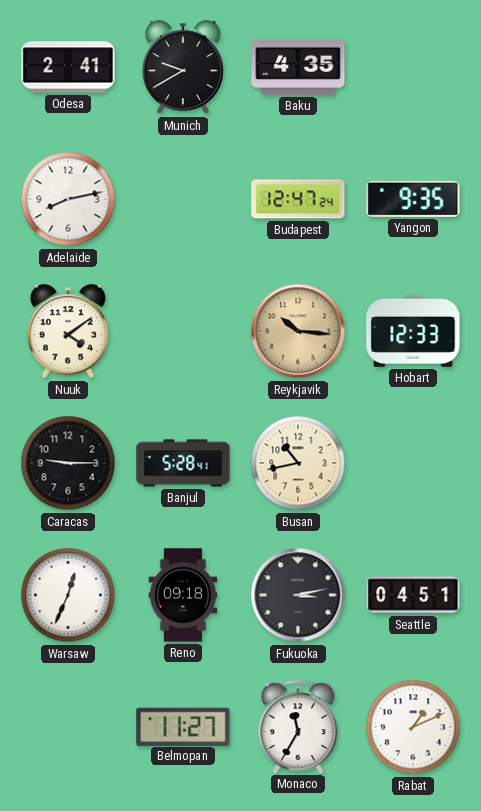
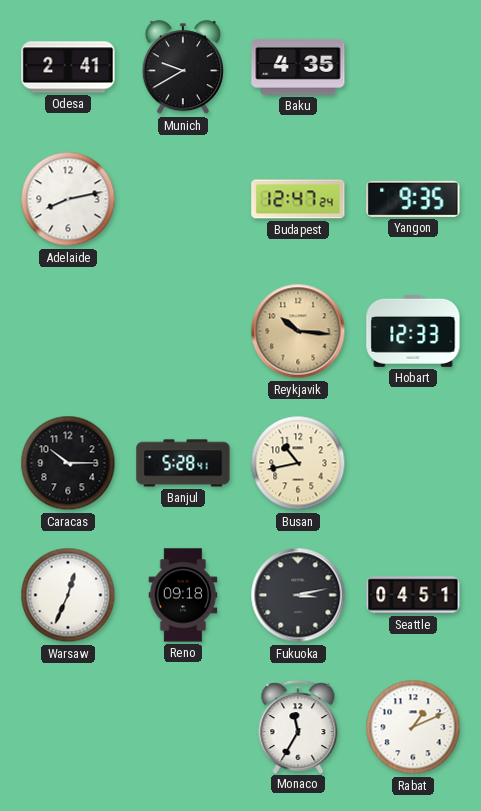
Nuuk: 4:09 -> none (68, 332)
Caracas: 9:15 -> 10:15 (68, 463)
Belmopan: 11:27 -> none (183, 726)
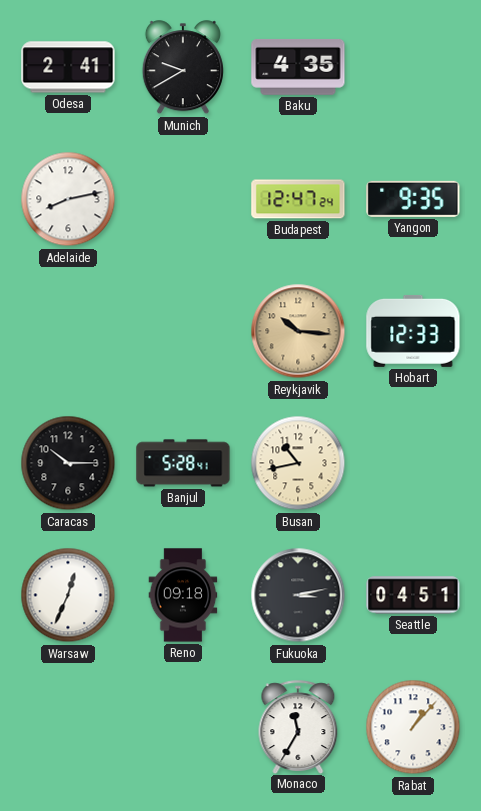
Rabat: 1:11 -> 1:07 (413, 727)
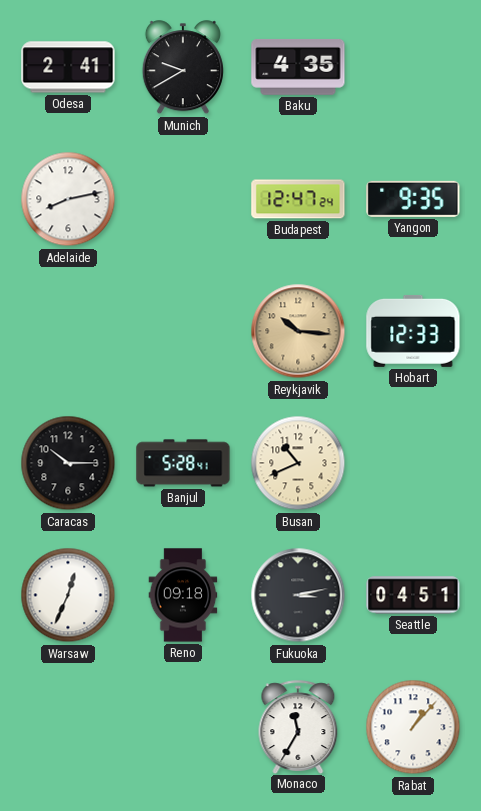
Busan: 10:43 -> 10:41 (298, 463)
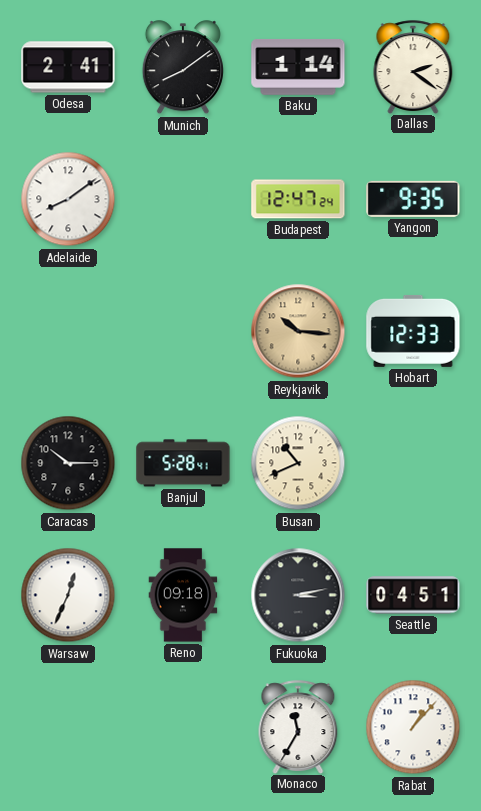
Munich: 9:40 -> 8:09 (183, 68)
Baku: 4:35 -> 1:14 (298, 67)
Dallas: none -> 2:21 (413, 67)
Adelaide: 8:13 -> 8:09 (68, 199)
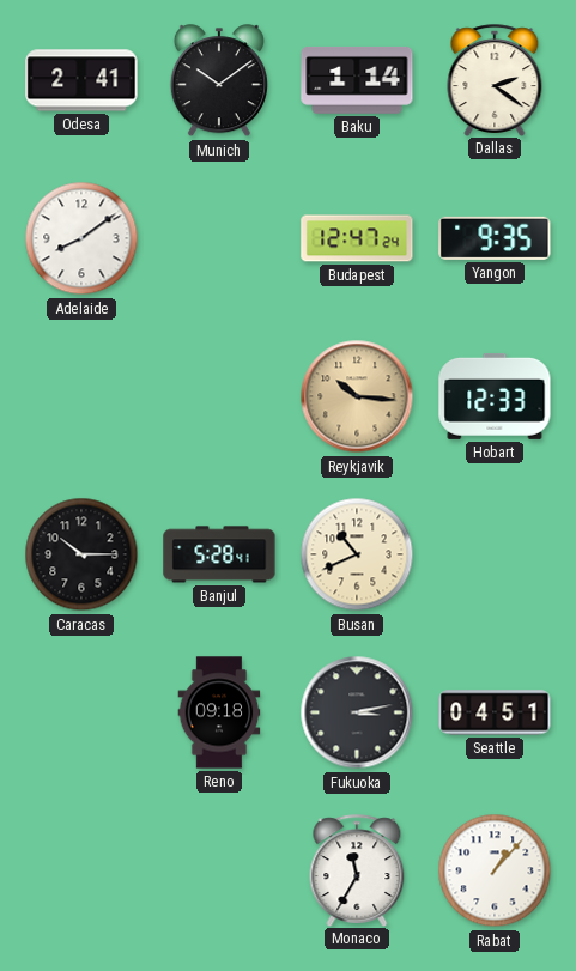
Munich: 8:09 -> 10:09 (219, 81)
Warsaw: 12:34 -> none (68, 595)
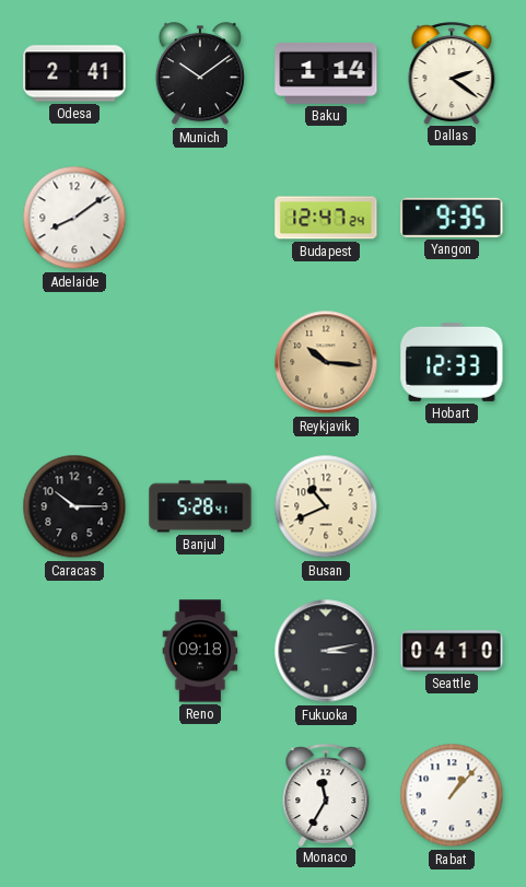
Seattle: 04:51 -> 04:10 (452, 651)
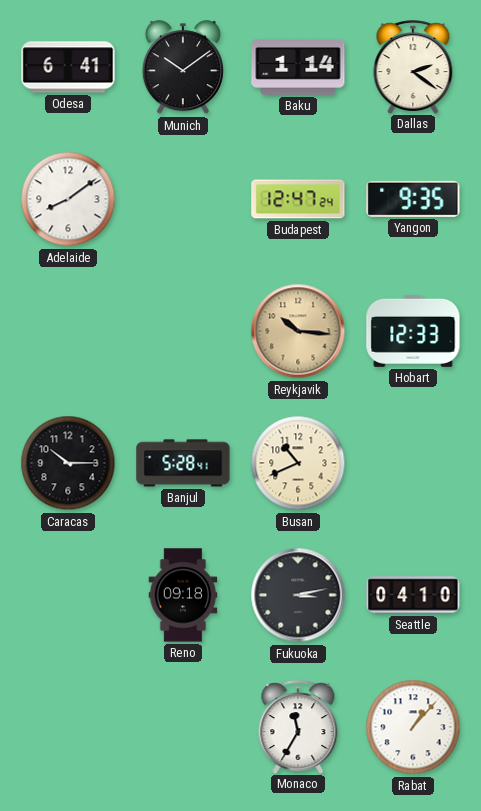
Odesa: 2:41 -> 6:41 (68, 67)
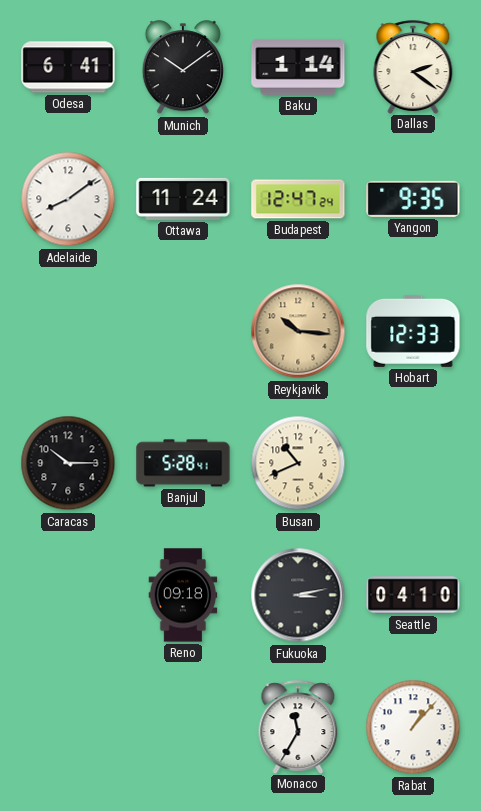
Ottawa: none -> 11:24 (183, 199)
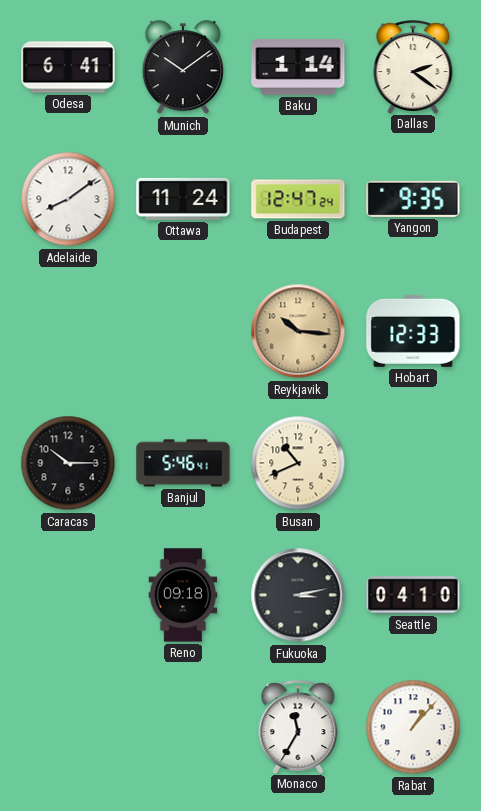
Banjul: 5:28 -> 5:46 (183, 463)
